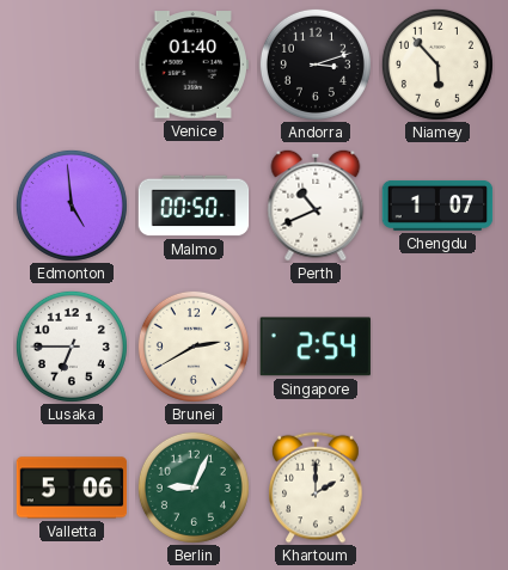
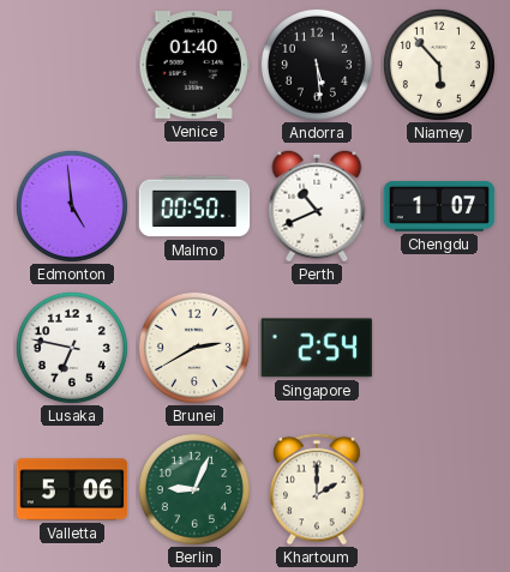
Andorra: 3:12 -> 5:29 (317, 65)
Lusaka: 6:45 -> 6:47 (72, 348)
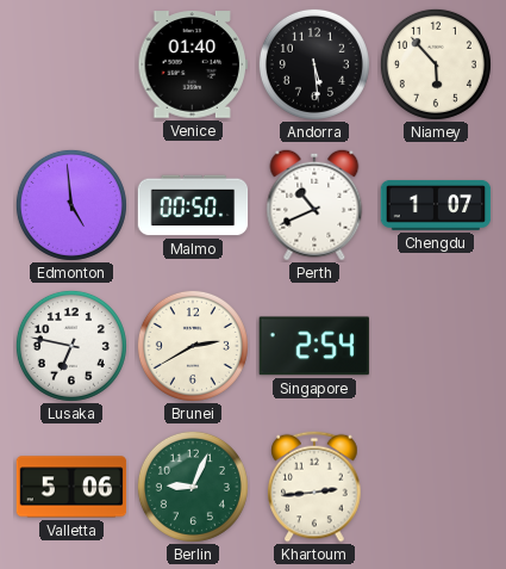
Khartoum: 2:00 -> 2:44 (314, 487)
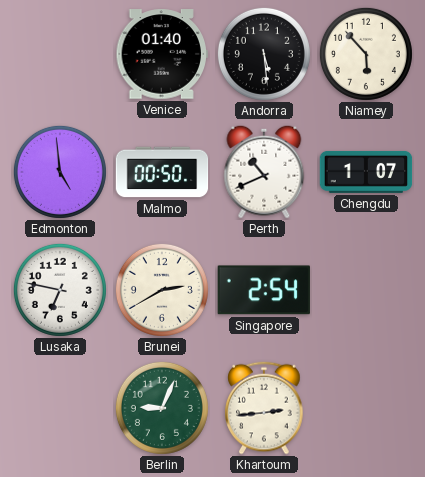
Valletta: 5:06 -> none (71, 487)
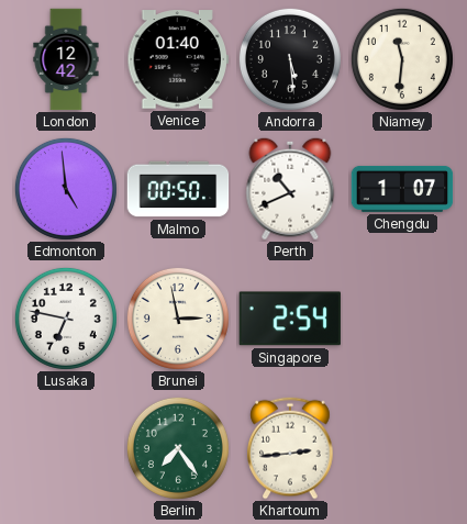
London: none -> 12:42 (66, 59)
Niamey: 5:53 -> 11:31 (402, 59)
Brunei: 2:40 -> 2:58 (178, 319)
Berlin: 9:04 -> 7:24 (178, 448)
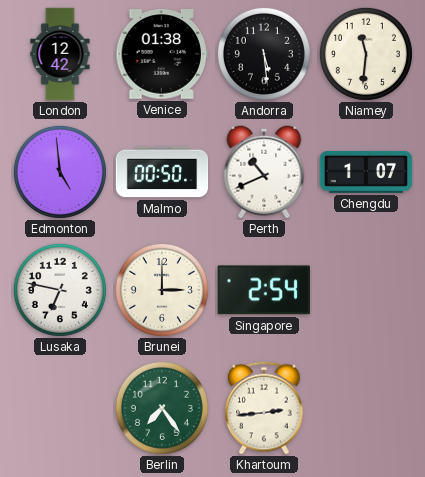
Venice: 01:40 -> 01:38 (162, 54)
Brunei: 2:58 -> 3:00 (162, 290)
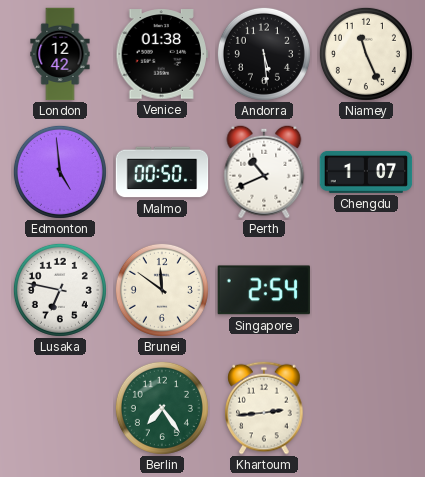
Niamey: 11:31 -> 11:26 (366, 54)
Brunei: 3:00 -> 11:51 (162, 290)
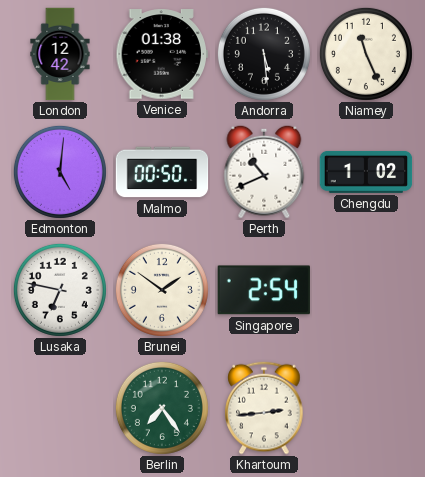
Edmonton: 4:59 -> 5:01 (60, 172)
Chengdu: 1:07 -> 1:02 (366, 172)
Brunei: 11:51 -> 1:51 (162, 290)
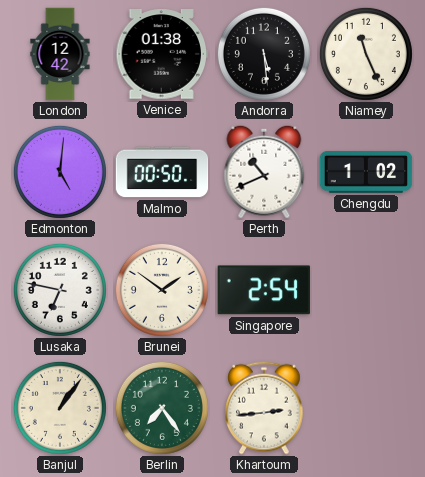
Banjul: none -> 1:06 (60, 408)
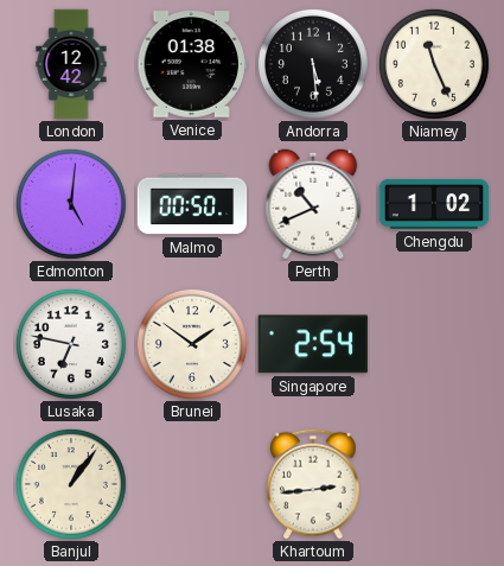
Berlin: 7:24 -> none (162, 408)
